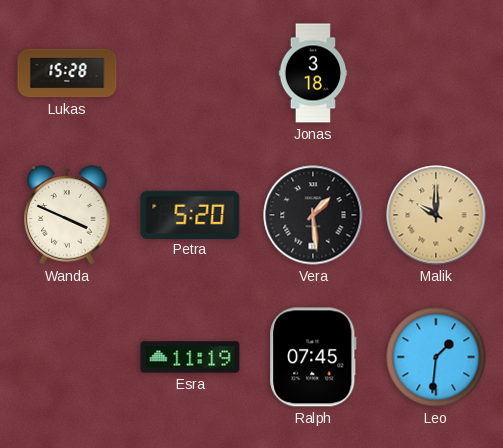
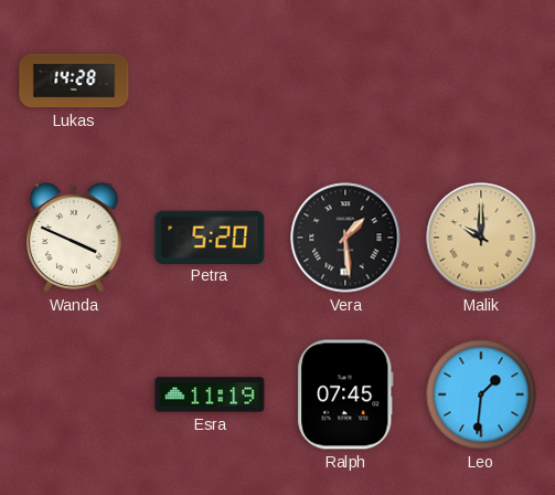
Lukas: 15:28 -> 14:28 (74, 81)
Jonas: 3:18 -> none (313, 73)
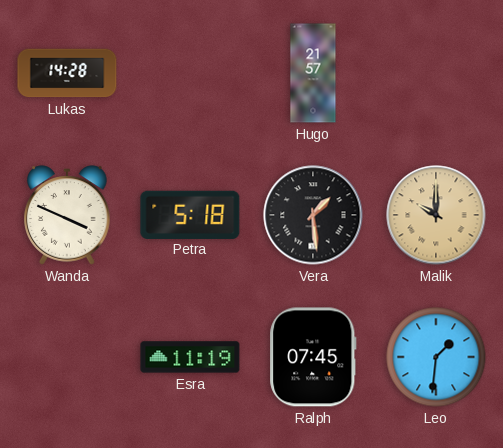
Hugo: none -> 21:57 (313, 73)
Petra: 5:20 -> 5:18 (190, 214)
